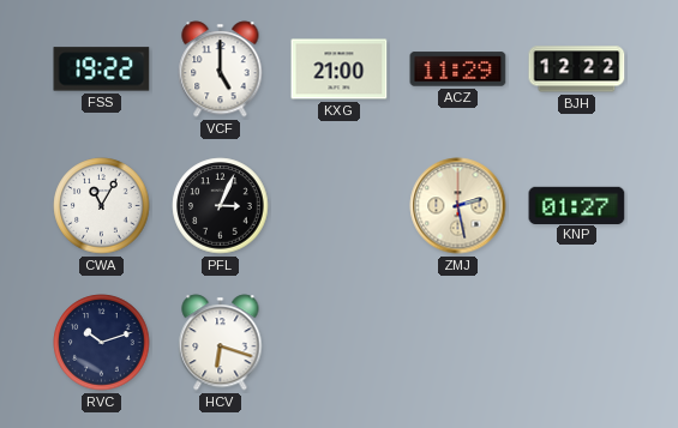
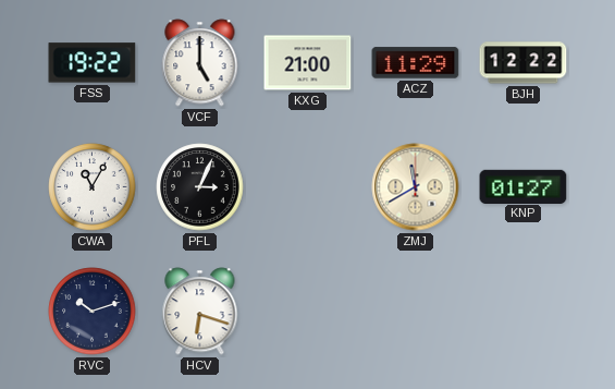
ZMJ: 2:28 -> 11:40 (416, 187)
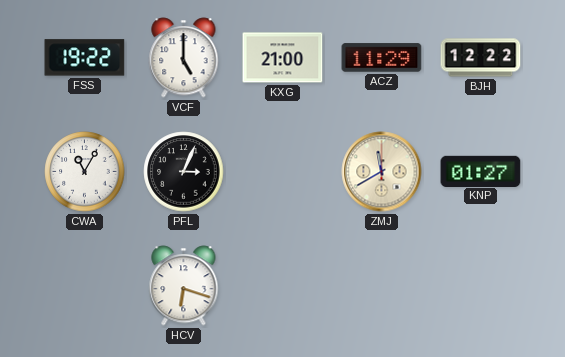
RVC: 10:12 -> none (93, 312)
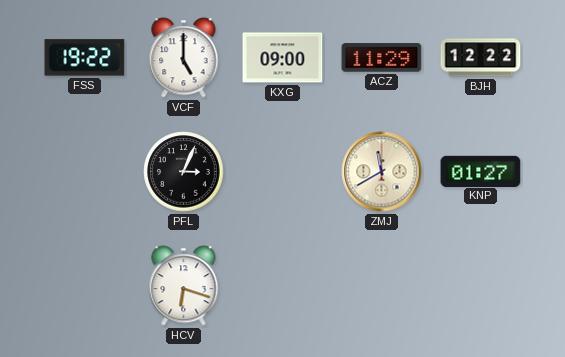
KXG: 21:00 -> 09:00 (283, 58)
CWA: 11:05 -> none (85, 172)
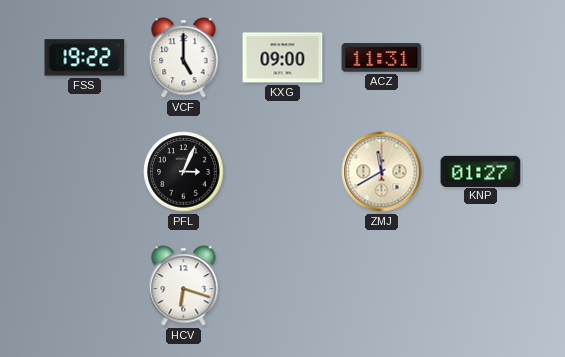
ACZ: 11:29 -> 11:31 (382, 58)
BJH: 12:22 -> none (481, 58)
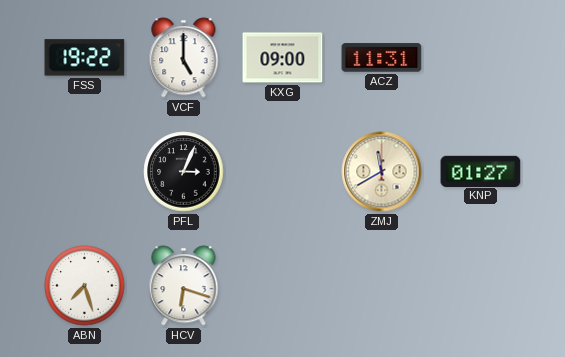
ABN: none -> 7:27 (85, 286)
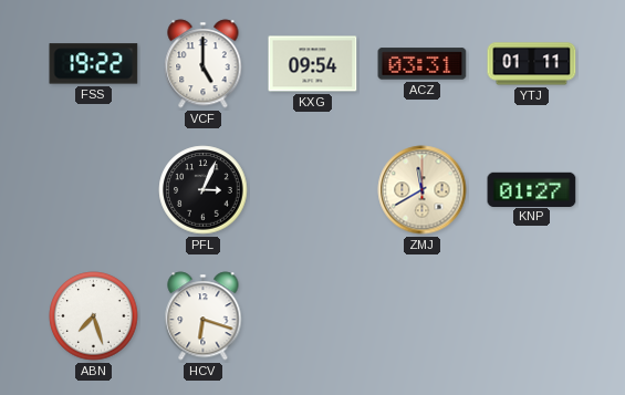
KXG: 09:00 -> 09:54 (313, 64)
ACZ: 11:31 -> 03:31 (423, 64)
YTJ: none -> 01:11 (532, 64)
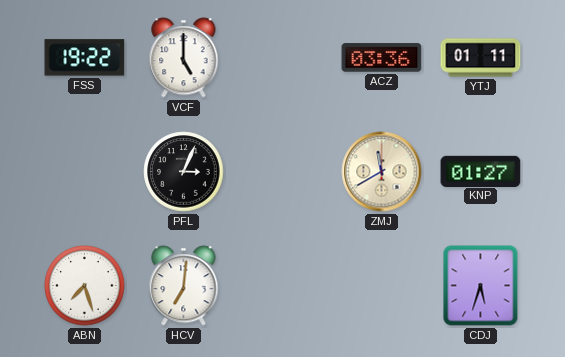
KXG: 09:54 -> none (313, 64)
ACZ: 03:31 -> 03:36 (382, 58)
HCV: 6:18 -> 7:01 (184, 286)
CDJ: none -> 5:33 (481, 286)
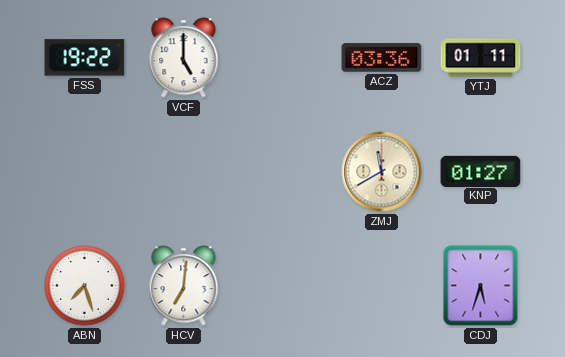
PFL: 3:04 -> none (184, 172)
